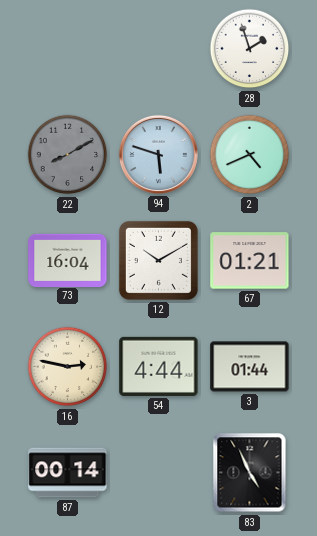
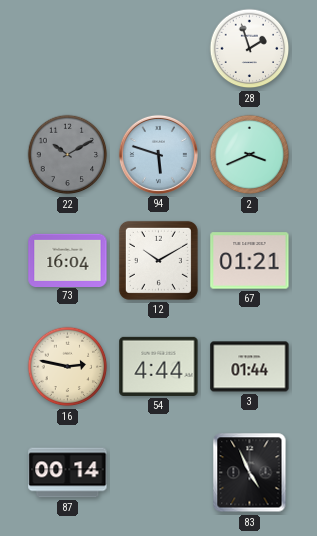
22: 8:10 -> 10:10 (68, 155)
2: 4:41 -> 3:41 (250, 155)
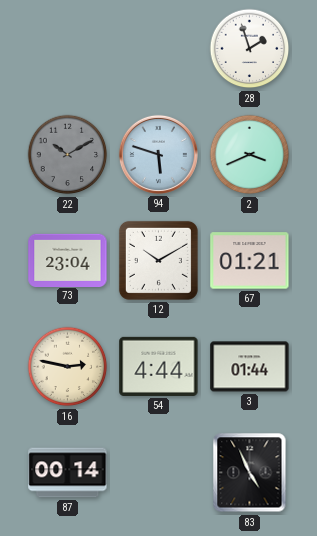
73: 16:04 -> 23:04 (68, 260)
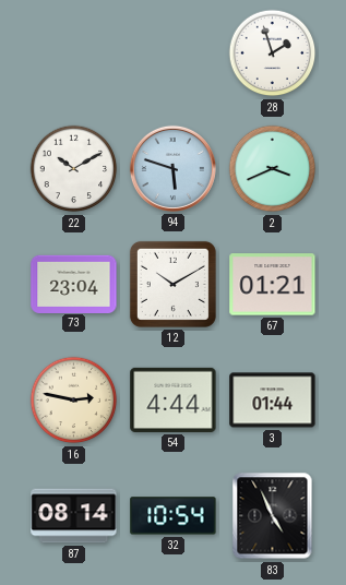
22 dial: grey -> white (74, 169)
87: 00:14 -> 08:14 (74, 516)
32: none -> 10:54 (174, 516)
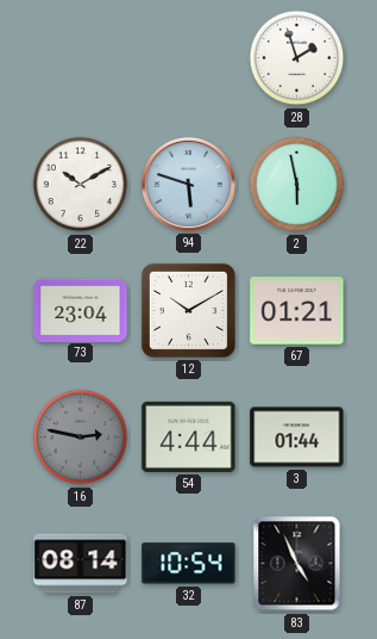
2: 3:41 -> 5:58 (297, 185)
16 dial: cream -> grey (81, 438)
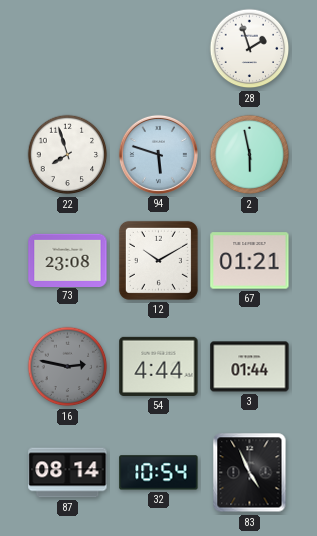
22: 10:10 -> 7:57 (68, 155)
73: 23:04 -> 23:08 (68, 260)
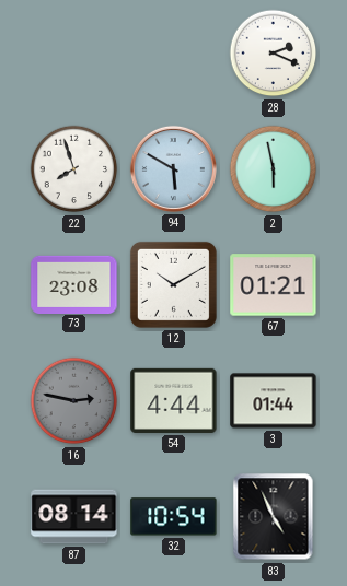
28: 1:57 -> 2:19 (274, 54)
94: 5:48 -> 5:50 (173, 168)
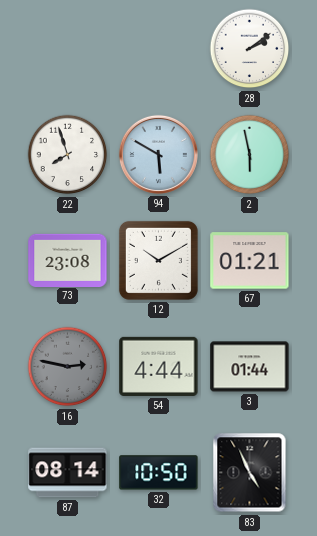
28: 2:19 -> 2:09 (250, 49)
32: 10:54 -> 10:50 (159, 473)
